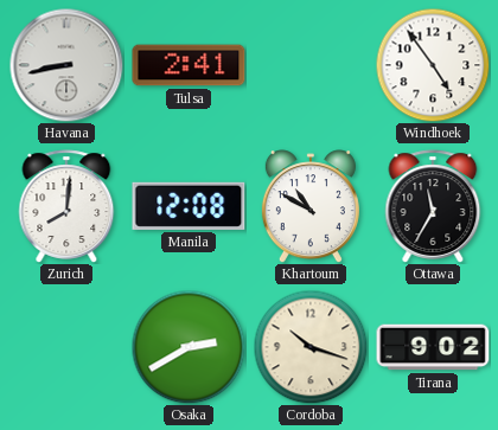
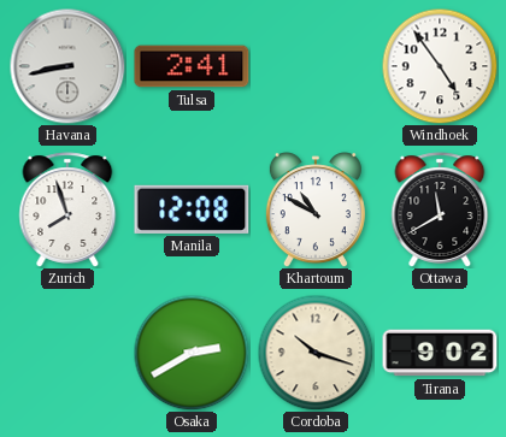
Zurich: 8:01 -> 7:57 (67, 209)
Ottawa: 11:35 -> 11:40 (440, 209)
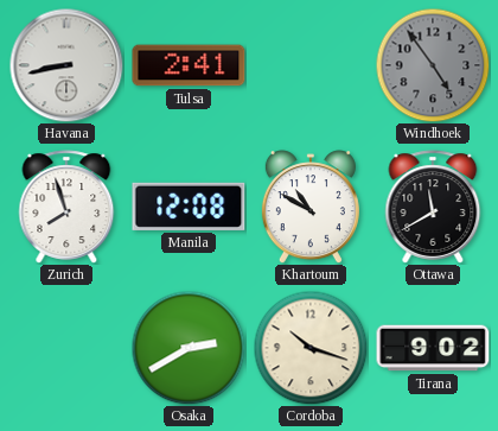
Windhoek dial: white -> grey (433, 65)
